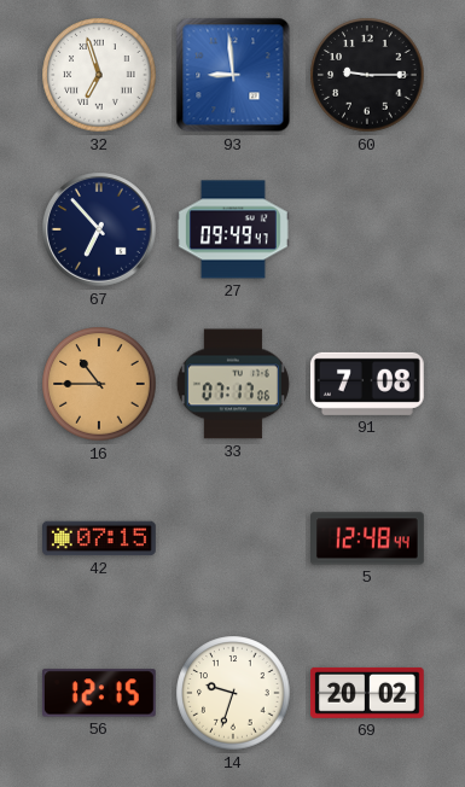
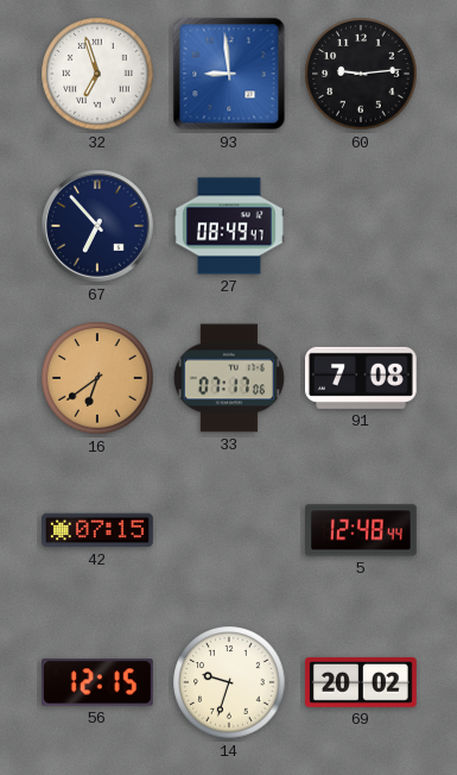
60: 9:15 -> 9:14 (361, 74)
27: 09:49 -> 08:49 (230, 226)
16: 10:45 -> 6:39 (97, 378)
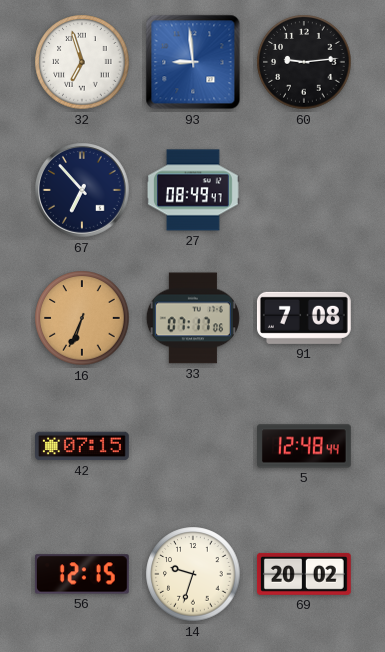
16: 6:39 -> 6:34 (82, 318)
